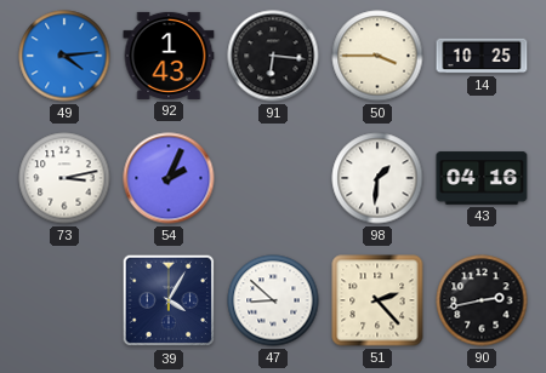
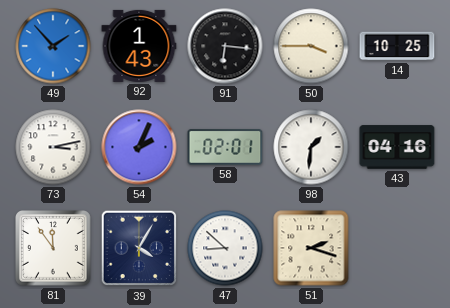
49: 4:14 -> 1:53 (53, 46)
58: none -> 02:01 (225, 147)
81: none -> 11:54 (54, 249)
51: 2:23 -> 2:18 (311, 248)
90: 2:43 -> none (482, 300)
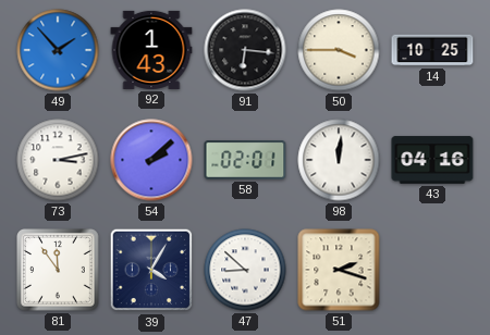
54: 2:04 -> 2:08 (151, 160)
98: 1:31 -> 12:01 (339, 160)
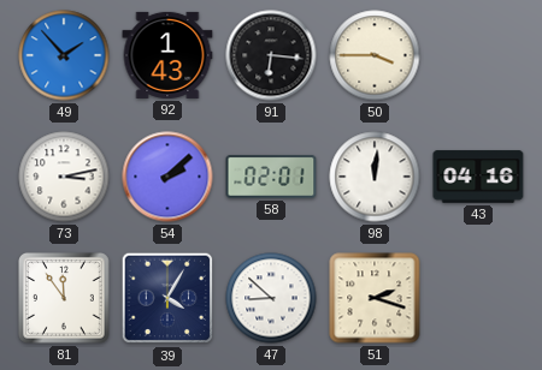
14: 10:25 -> none (432, 50)
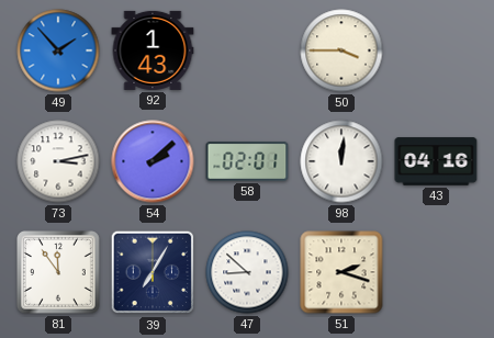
91: 6:16 -> none (271, 55)
39: 4:05 -> 7:05 (153, 272)
